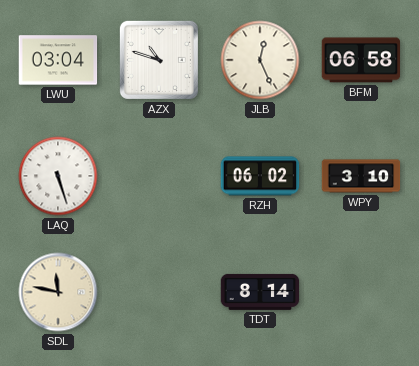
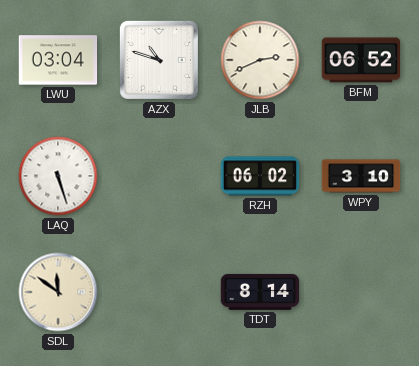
JLB: 12:26 -> 2:41 (260, 60)
BFM: 06:58 -> 06:52 (361, 60)
SDL: 11:47 -> 11:51 (58, 292)
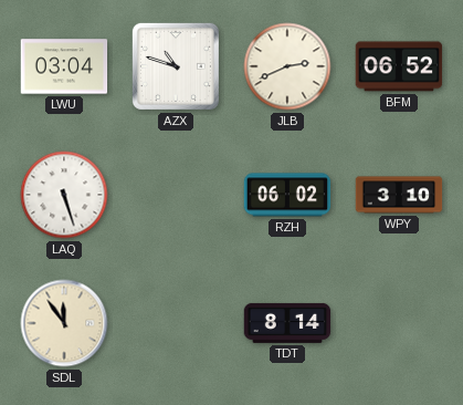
SDL: 11:51 -> 11:54 (64, 323)
